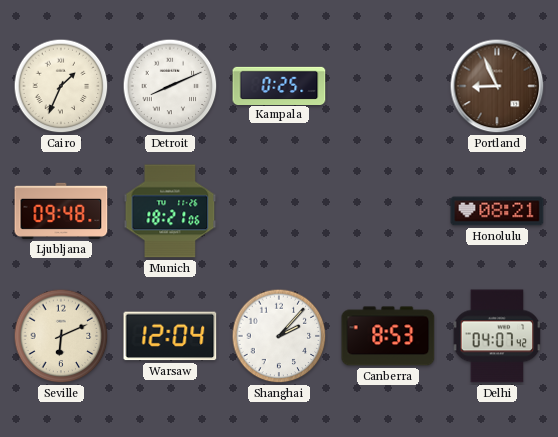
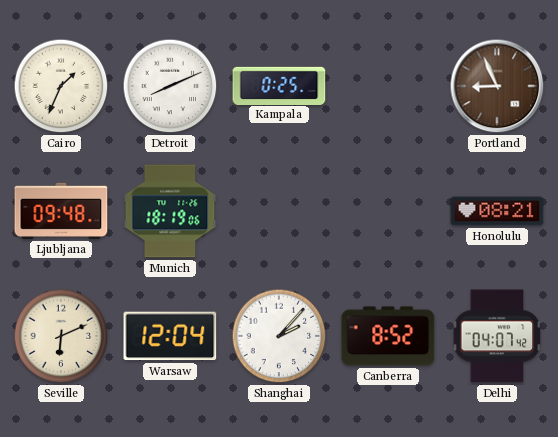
Munich: 18:21 -> 18:19 (170, 211)
Canberra: 8:53 -> 8:52 (388, 336)
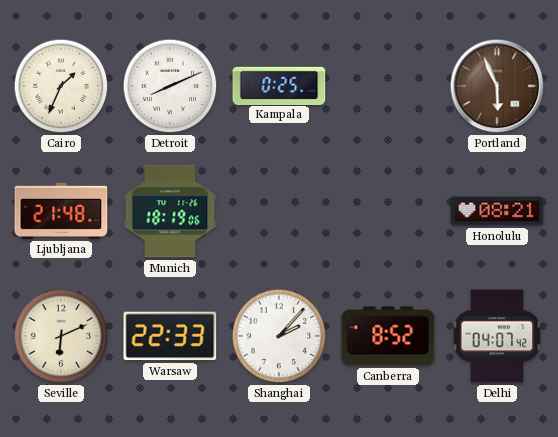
Portland: 8:56 -> 5:56 (497, 86)
Ljubljana: 09:48 -> 21:48 (61, 211)
Warsaw: 12:04 -> 22:33 (170, 336)
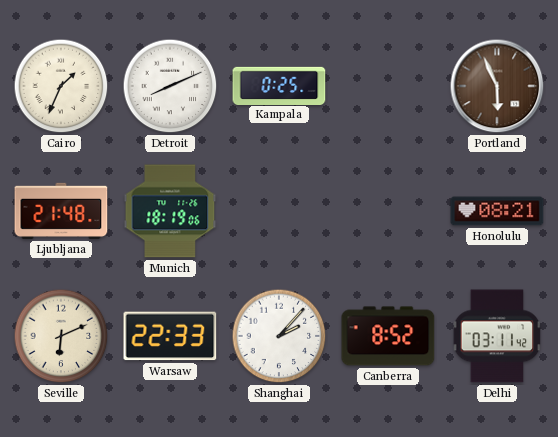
Delhi: 04:07 -> 03:11 (497, 336)
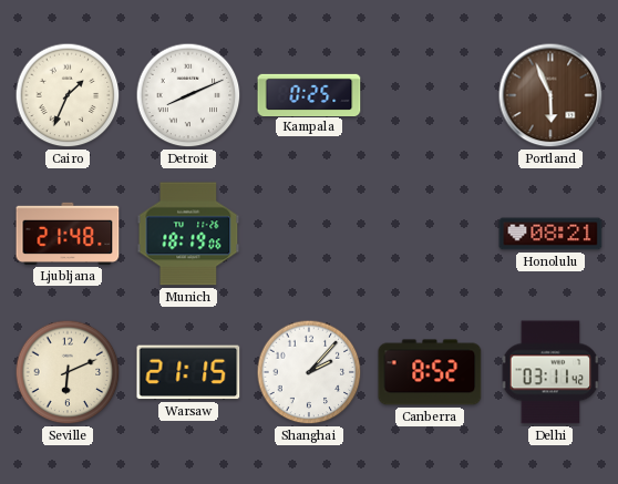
Warsaw: 22:33 -> 21:15 (188, 372)
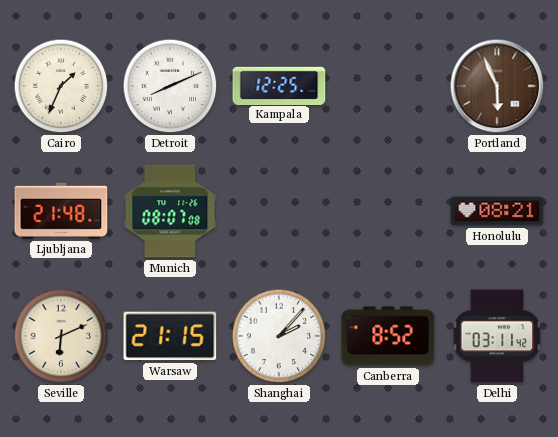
Kampala: 0:25 -> 12:25 (279, 85)
Munich: 18:19 -> 08:07 (170, 211)
